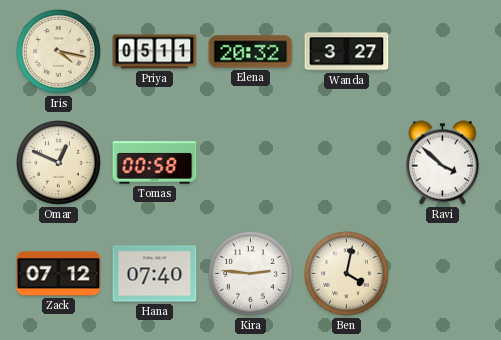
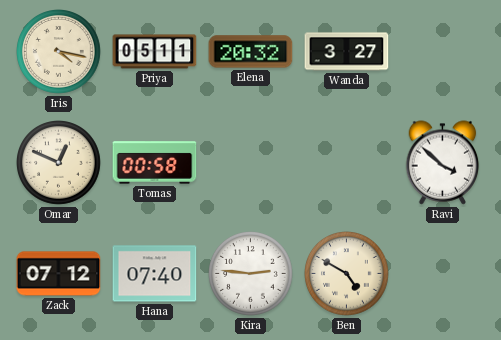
Ben: 4:02 -> 4:50 (347, 274)
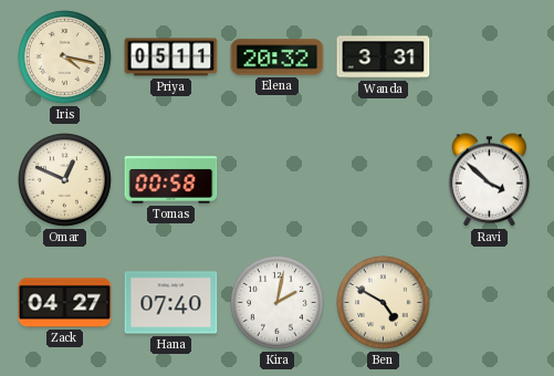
Wanda: 3:27 -> 3:31 (384, 58)
Zack: 07:12 -> 04:27 (65, 303)
Kira: 2:46 -> 2:02 (278, 303)
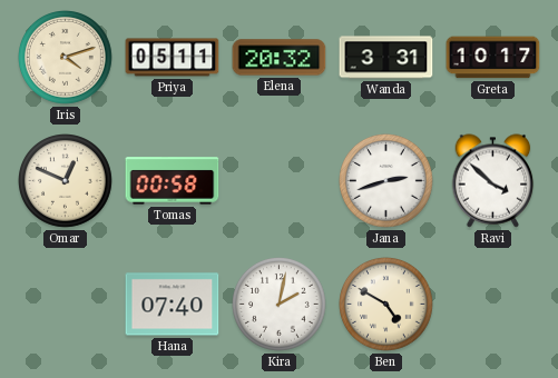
Iris: 4:17 -> 4:12 (66, 58)
Greta: none -> 10:17 (493, 58)
Jana: none -> 2:42 (386, 181)
Zack: 04:27 -> none (65, 303)
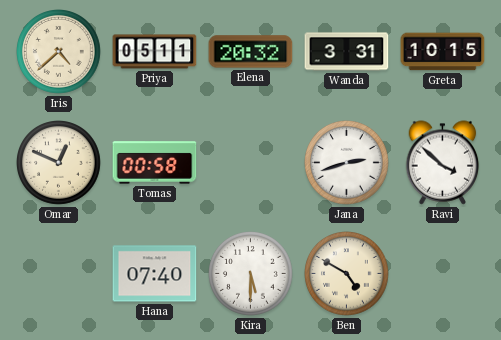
Iris: 4:12 -> 4:38 (59, 52)
Greta: 10:17 -> 10:15 (443, 52)
Kira: 2:02 -> 5:30 (251, 274)
